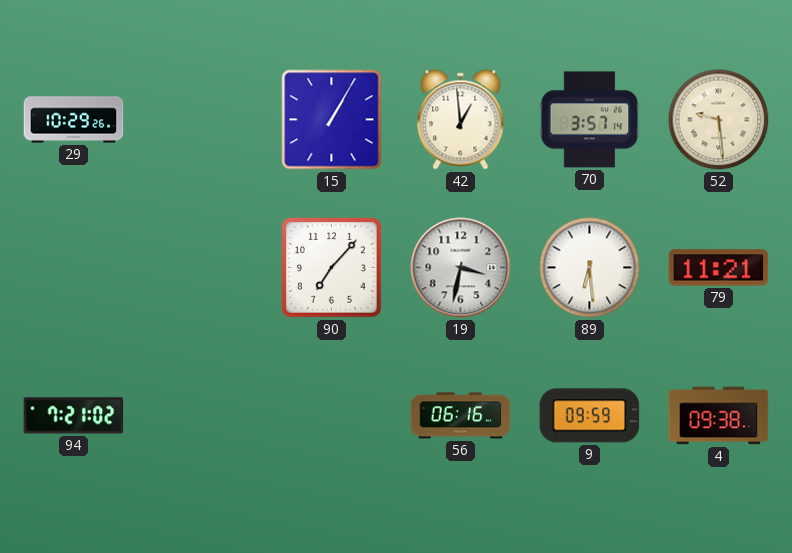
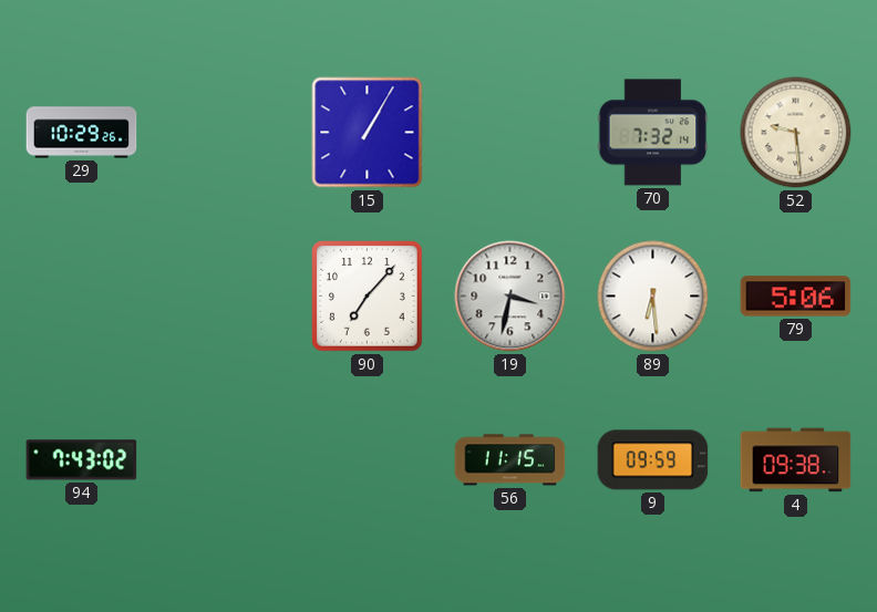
42: 12:59 -> none (461, 120)
70: 3:57 -> 7:32 (653, 133)
79: 11:21 -> 5:06 (796, 297)
94: 7:21 -> 7:43 (82, 460)
56: 06:16 -> 11:15 (510, 460)
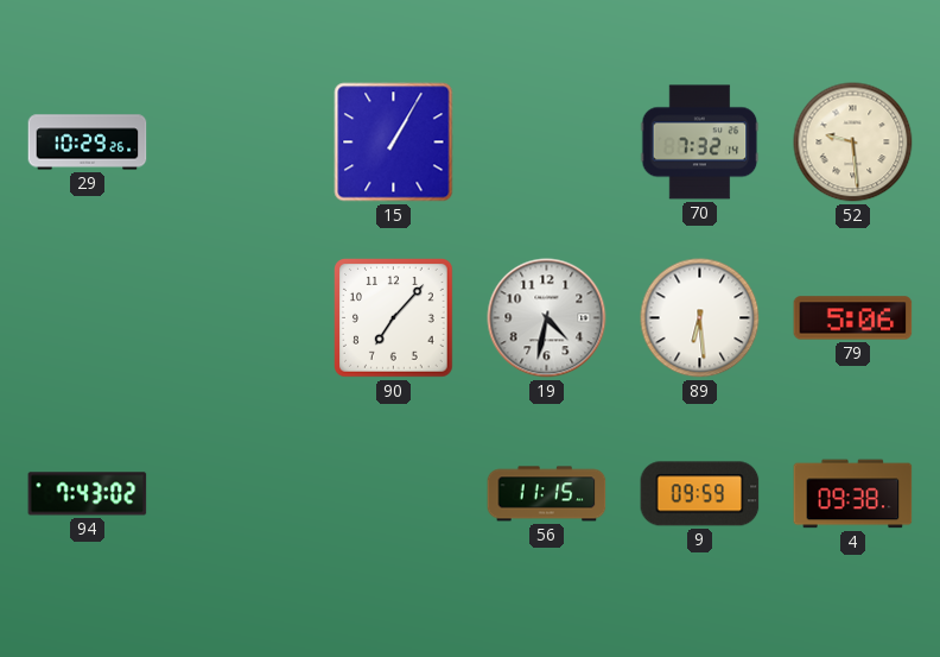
19: 3:32 -> 4:32 (547, 318)
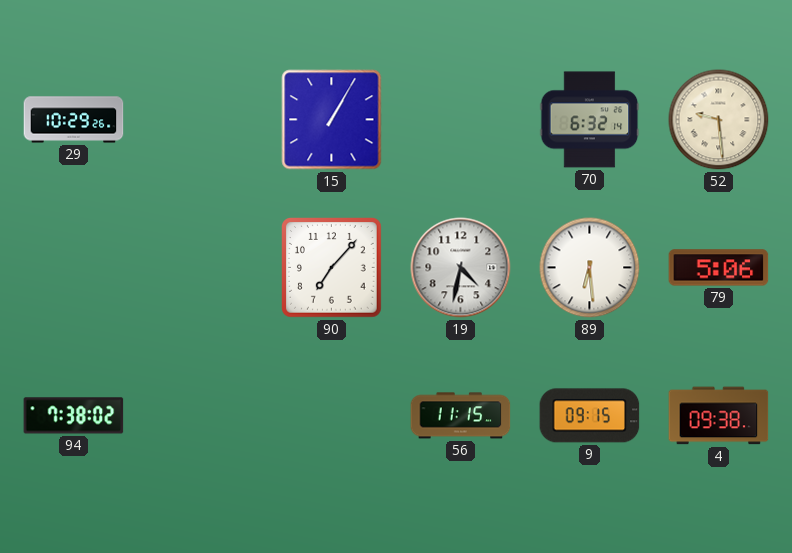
70: 7:32 -> 6:32 (590, 120)
94: 7:43 -> 7:38 (74, 416)
9: 09:59 -> 09:15 (590, 416)
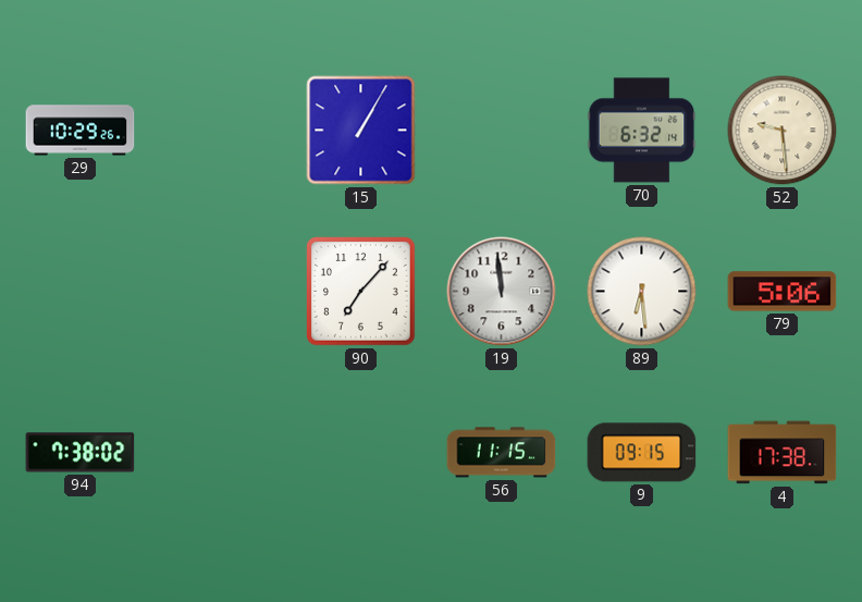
19: 4:32 -> 11:59 (502, 292)
4: 09:38 -> 17:38 (783, 453)
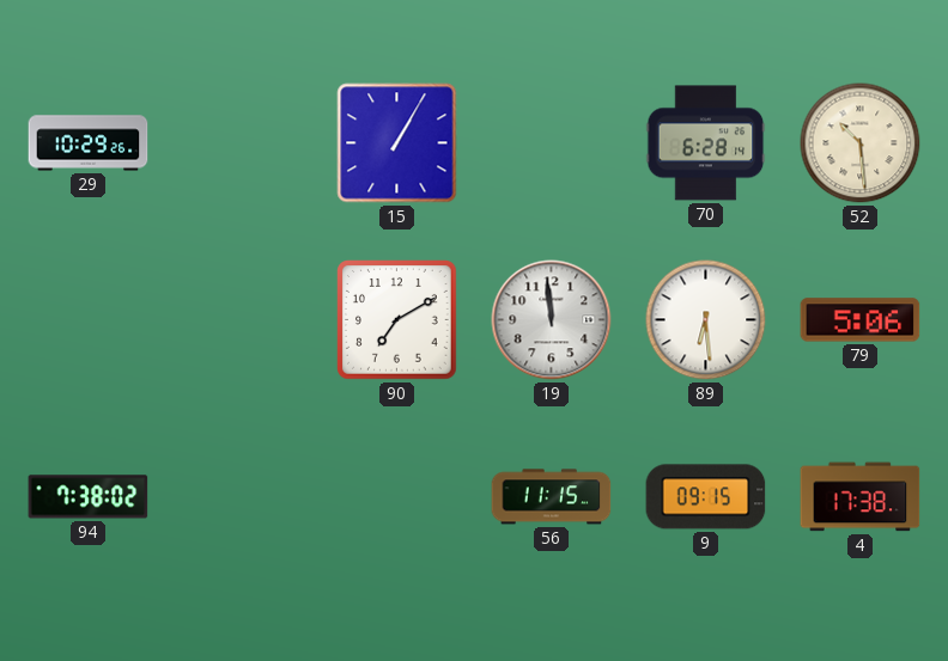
70: 6:32 -> 6:28 (706, 143)
52: 9:29 -> 10:29 (861, 143)
90: 7:07 -> 7:10 (397, 320)
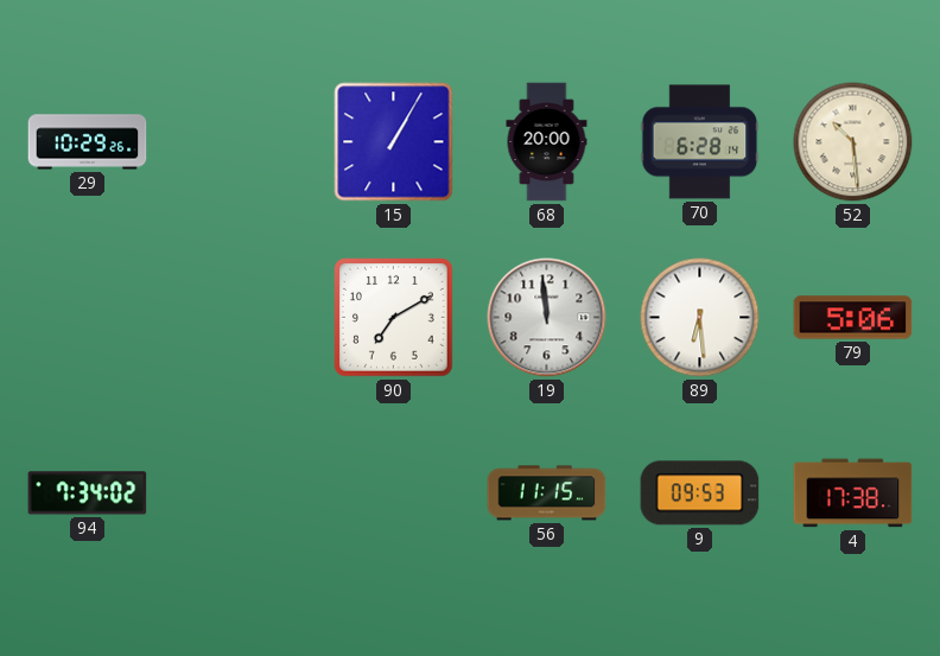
68: none -> 20:00 (547, 142)
94: 7:38 -> 7:34 (88, 493)
9: 09:15 -> 09:53 (700, 493)
